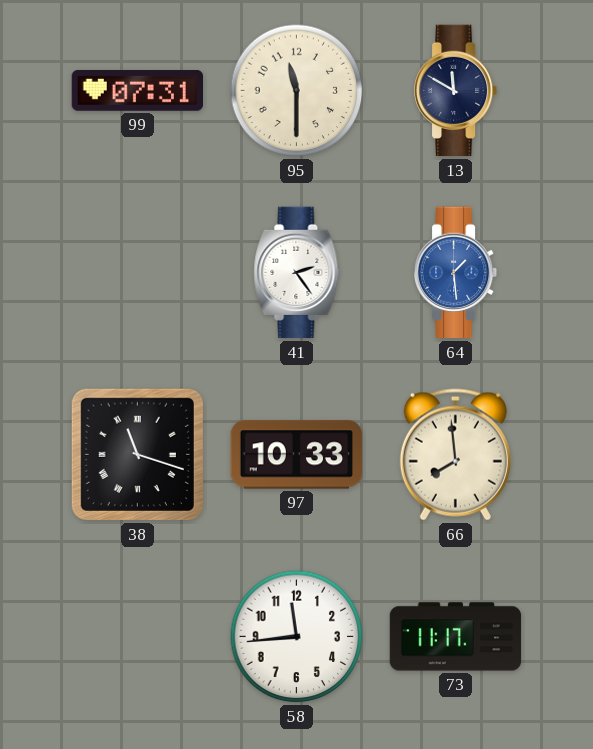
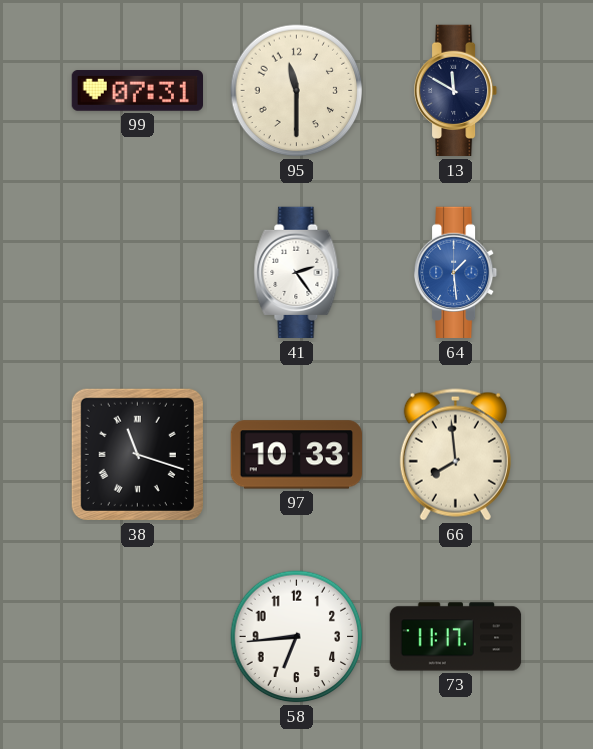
58: 11:44 -> 6:44 (297, 637)
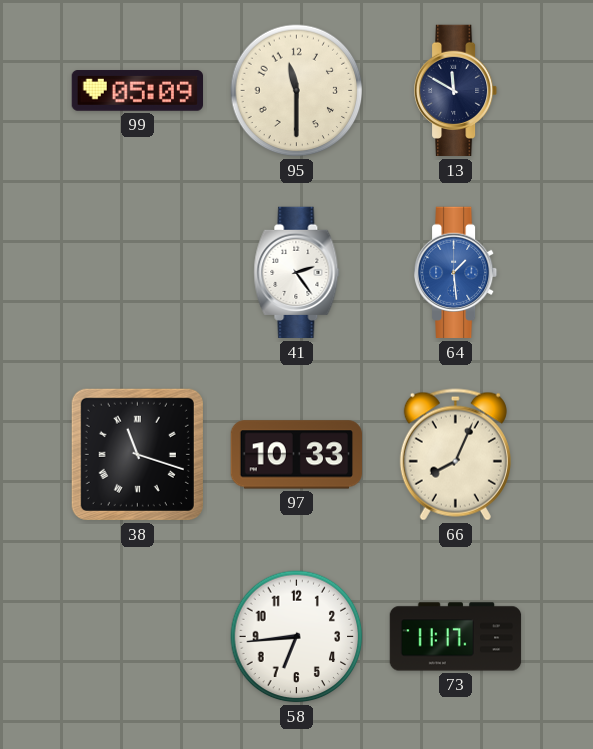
99: 07:31 -> 05:09 (138, 91)
66: 7:59 -> 8:04 (455, 455)
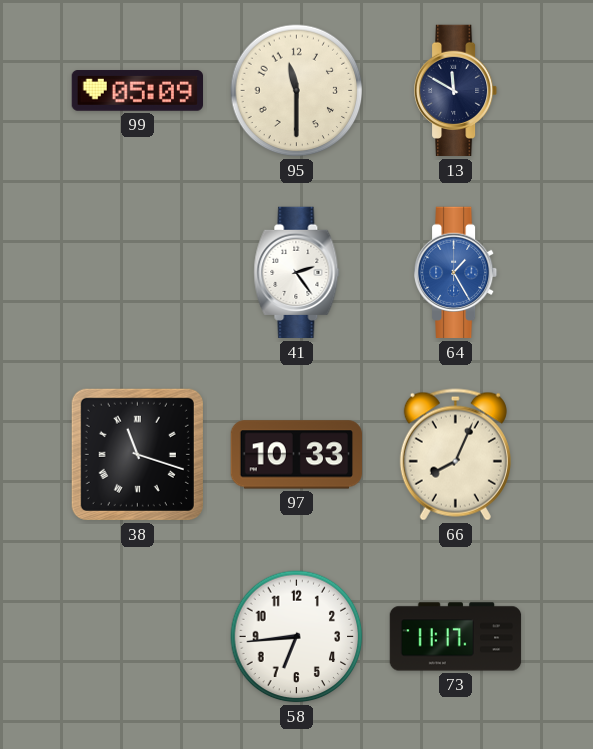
64: 1:29 -> 1:25 (457, 273)
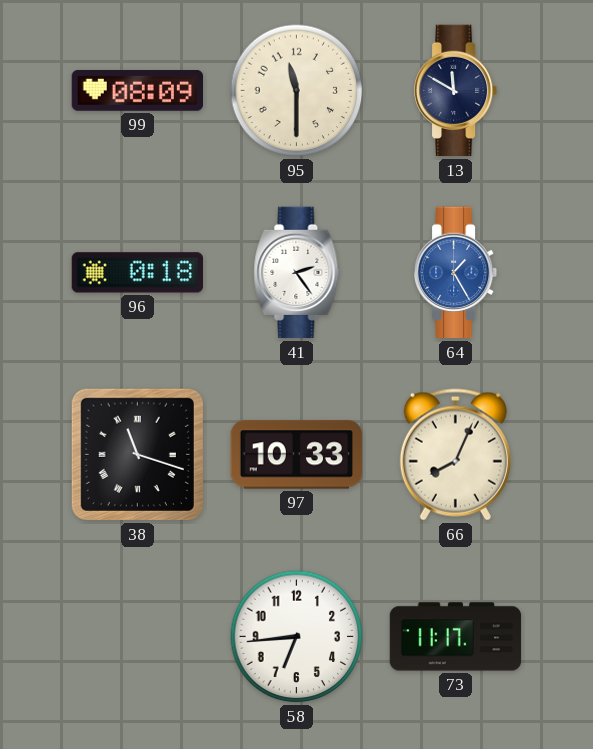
99: 05:09 -> 08:09 (138, 91)
96: none -> 0:18 (137, 273)
